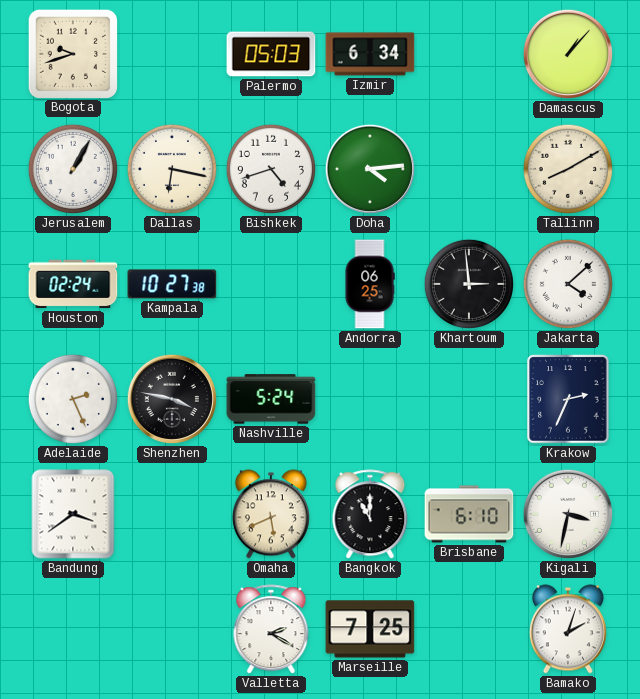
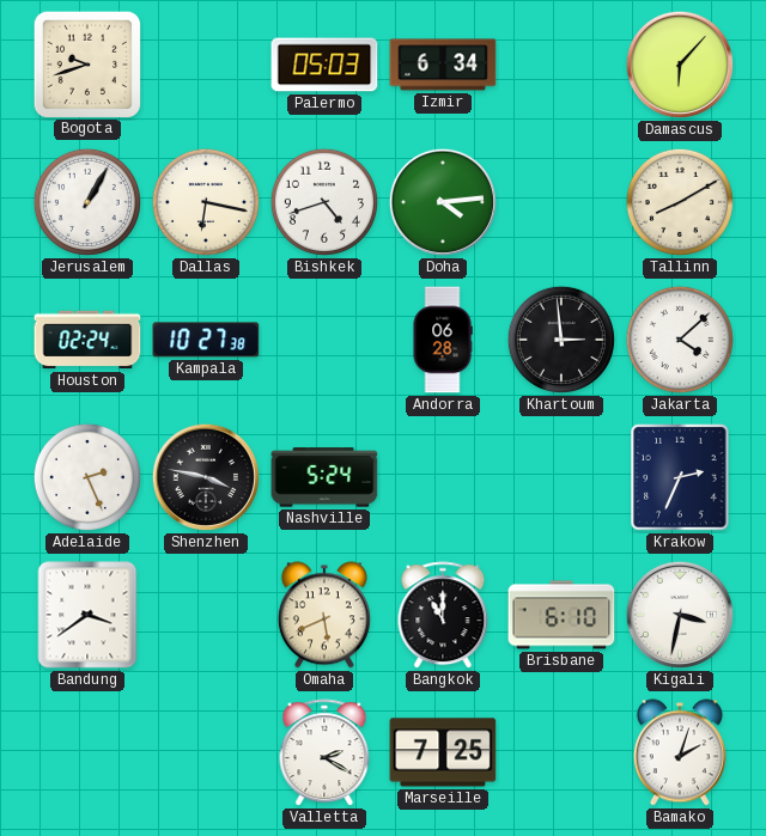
Damascus: 1:07 -> 6:07 (680, 65)
Andorra: 06:25 -> 06:28 (443, 340)
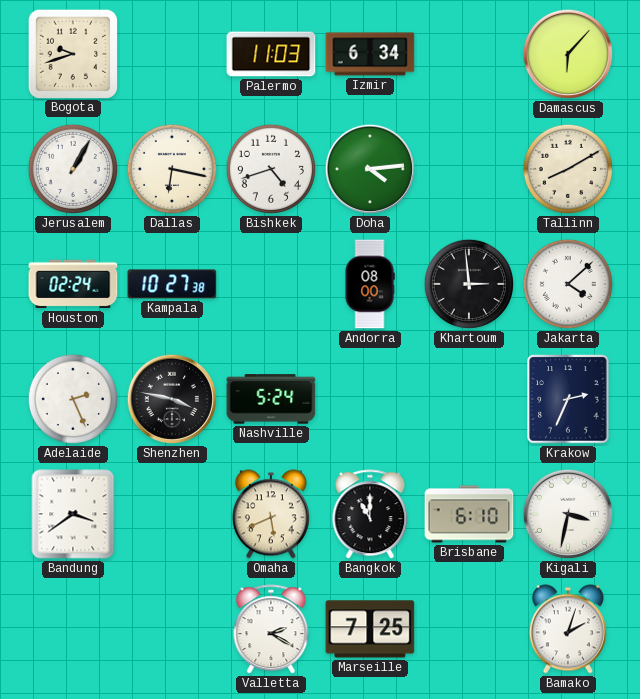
Palermo: 05:03 -> 11:03 (271, 54)
Andorra: 06:28 -> 08:00 (370, 284)
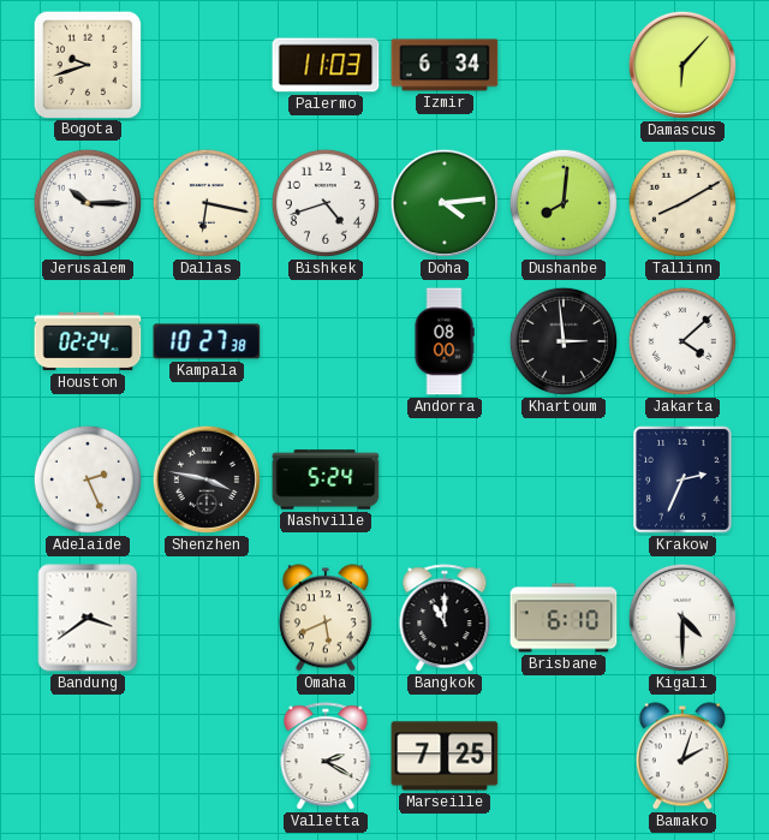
Jerusalem: 1:05 -> 10:15 (88, 203)
Dushanbe: none -> 8:01 (564, 203)
Kigali: 3:32 -> 4:30 (682, 618)
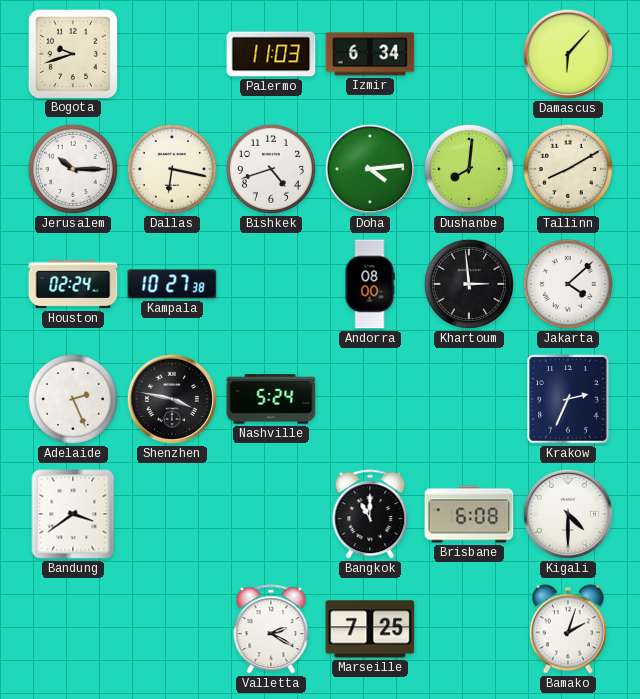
Omaha: 5:41 -> none (326, 618)
Brisbane: 6:10 -> 6:08 (469, 514)
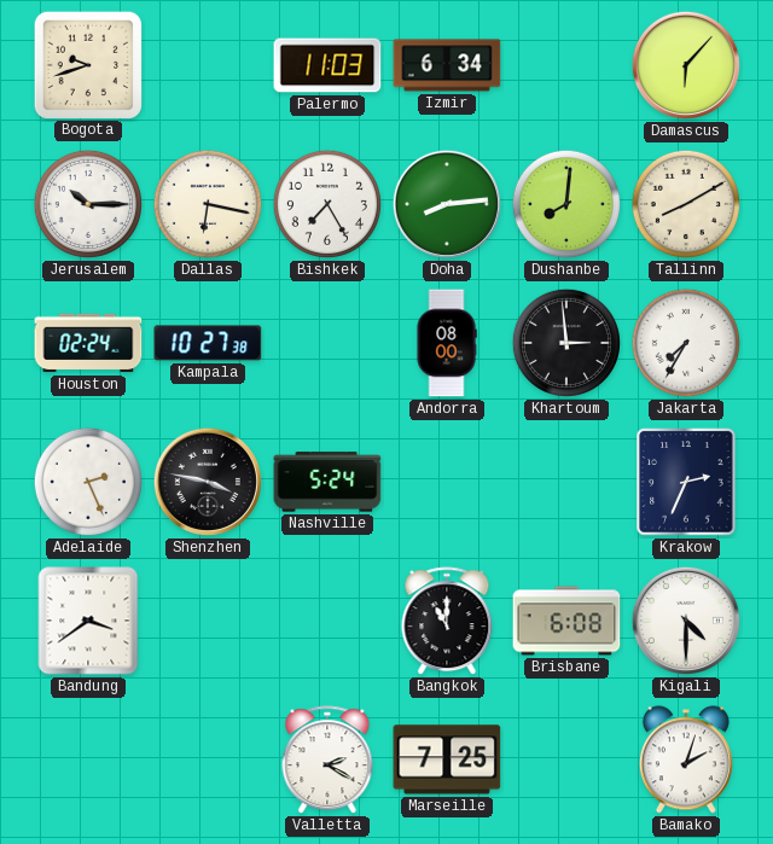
Bishkek: 4:42 -> 7:25 (327, 204)
Doha: 4:14 -> 8:14 (447, 204)
Jakarta: 4:08 -> 7:35 (686, 343)
